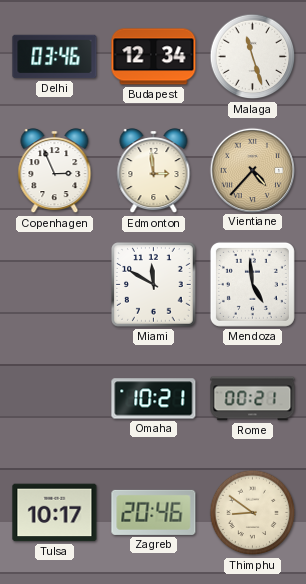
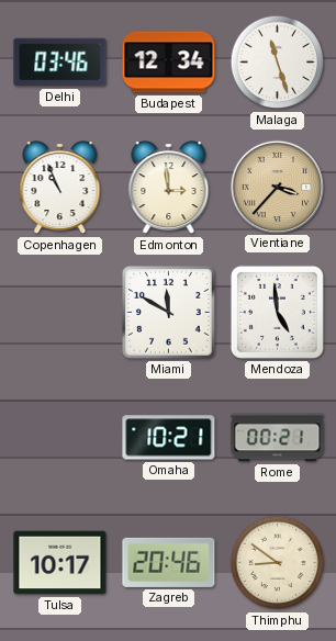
Copenhagen: 2:56 -> 10:56 (60, 188)
Vientiane: 4:37 -> 3:37 (278, 187)
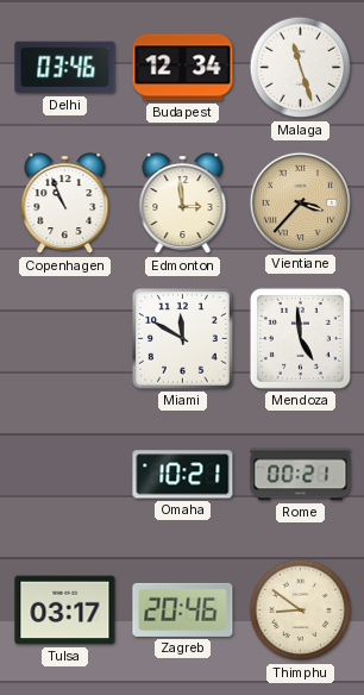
Tulsa: 10:17 -> 03:17 (65, 611)
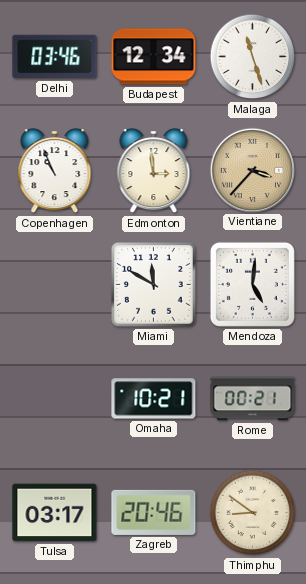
Mendoza: 4:59 -> 5:01 (252, 284)
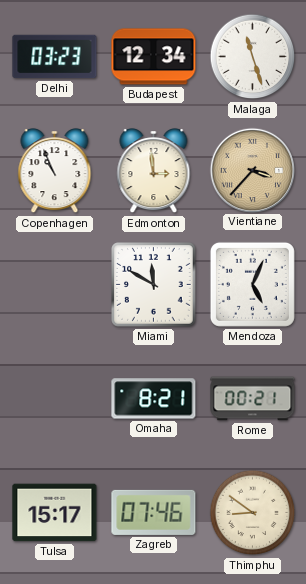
Delhi: 03:46 -> 03:23 (55, 57)
Mendoza: 5:01 -> 5:04 (252, 284)
Omaha: 10:21 -> 8:21 (154, 399)
Tulsa: 03:17 -> 15:17 (55, 513)
Zagreb: 20:46 -> 07:46 (154, 512)
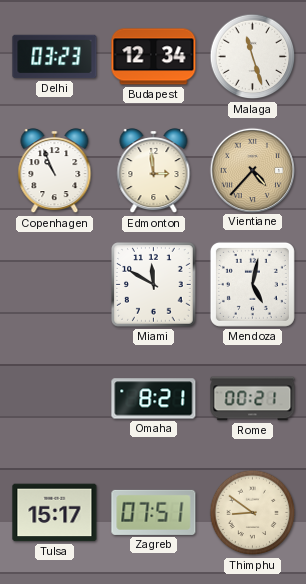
Vientiane: 3:37 -> 4:37 (253, 170)
Mendoza: 5:04 -> 5:02 (252, 284)
Zagreb: 07:46 -> 07:51 (154, 512)
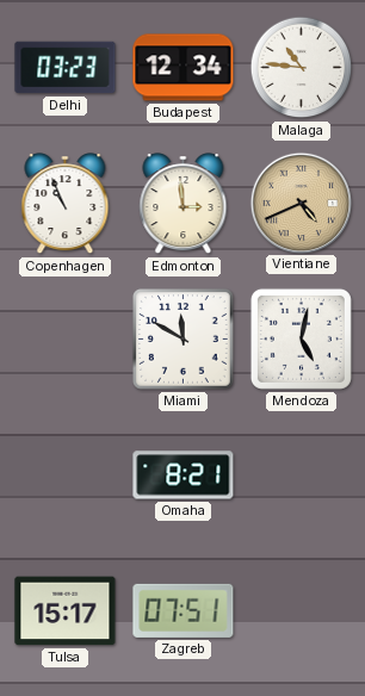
Malaga: 11:27 -> 10:46 (302, 68)
Vientiane: 4:37 -> 4:41 (302, 203)
Rome: 00:21 -> none (253, 399)
Thimphu: 8:51 -> none (253, 513)
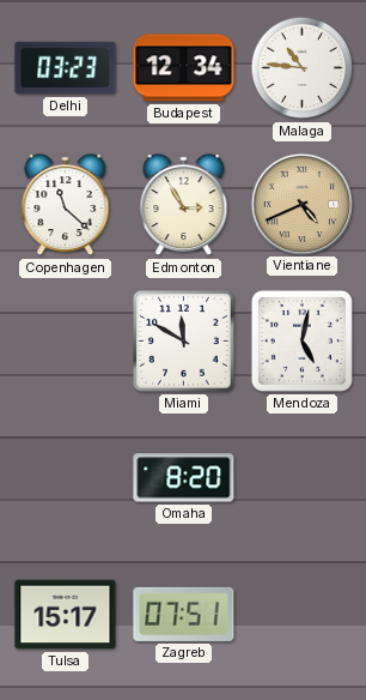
Copenhagen: 10:56 -> 11:22 (66, 205)
Edmonton: 2:59 -> 2:55 (184, 205)
Omaha: 8:21 -> 8:20 (184, 478)
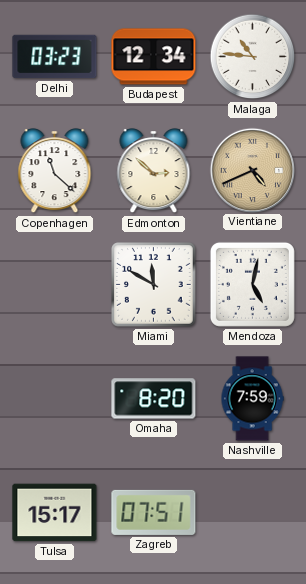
Edmonton: 2:55 -> 2:52 (154, 171)
Nashville: none -> 7:59 (252, 399)
